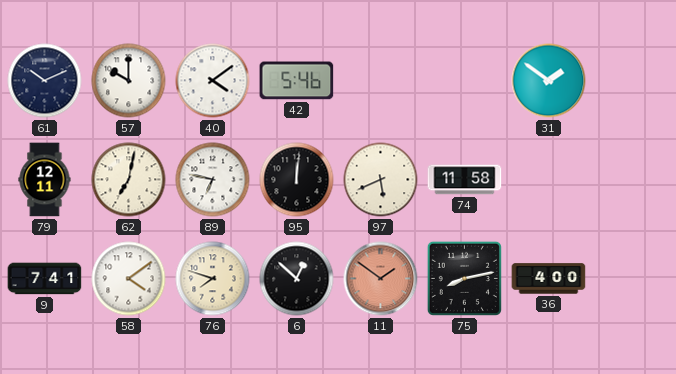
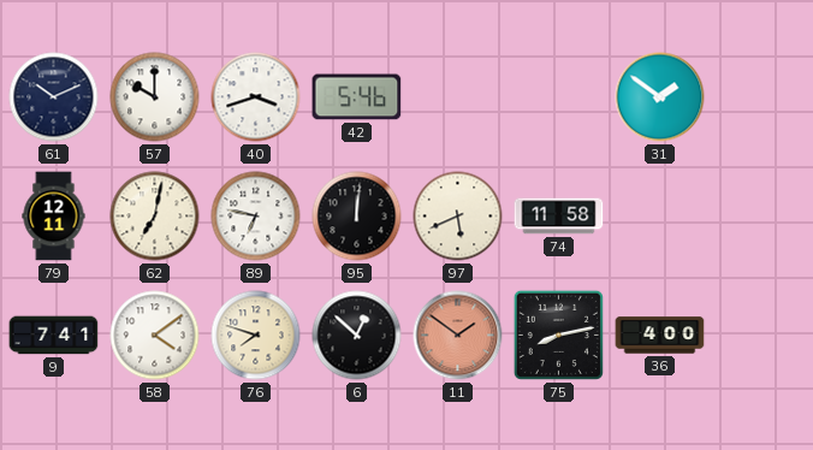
40: 4:09 -> 3:42 (256, 97)
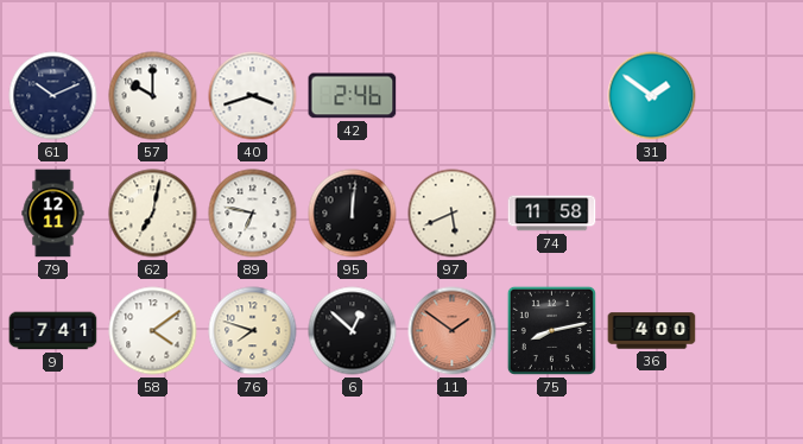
42: 5:46 -> 2:46 (353, 96)
